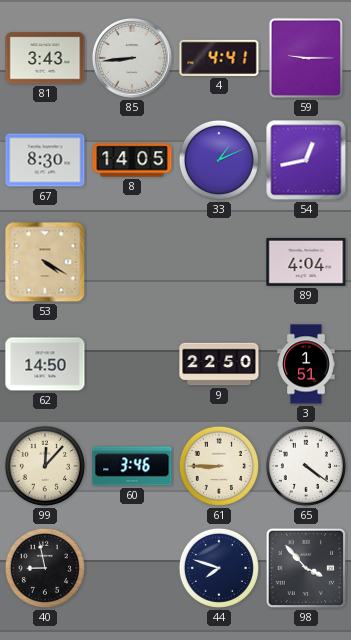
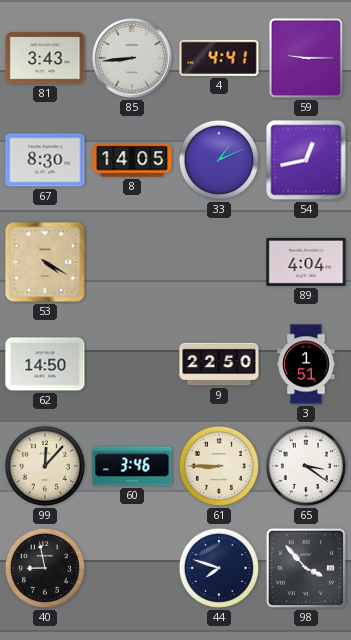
65: 4:21 -> 3:21 (306, 466)
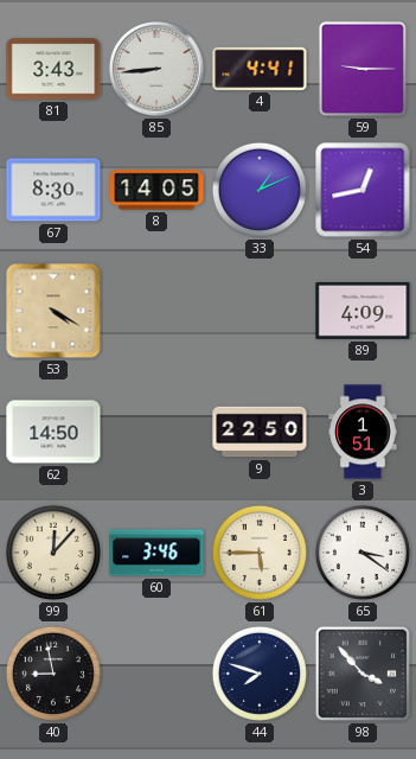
89: 4:04 -> 4:09 (363, 311)
61: 8:45 -> 5:45 (260, 553)
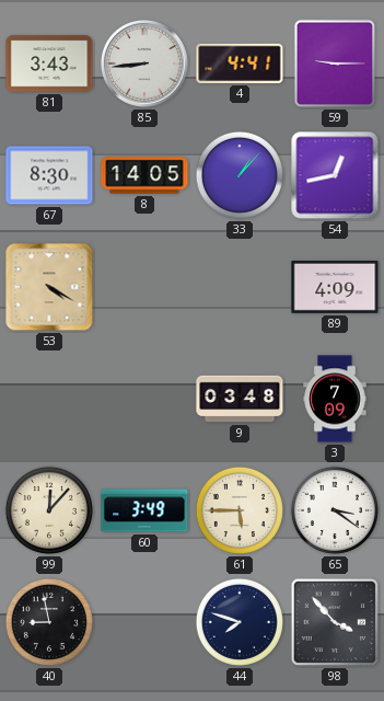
33: 1:11 -> 1:07 (240, 175)
62: 14:50 -> none (53, 432)
9: 22:50 -> 03:48 (240, 399)
3: 1:51 -> 7:09 (335, 399)
60: 3:46 -> 3:49 (144, 510)
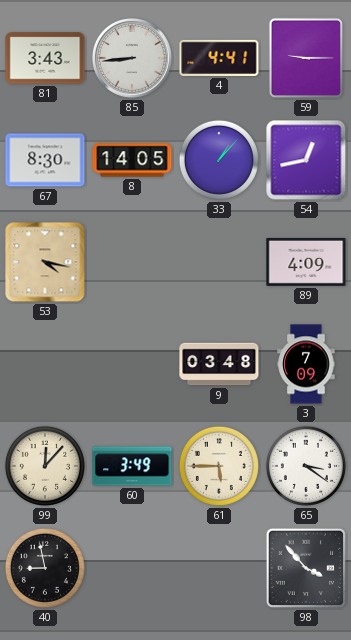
53: 4:20 -> 4:17 (45, 262)
44: 7:48 -> none (240, 622)
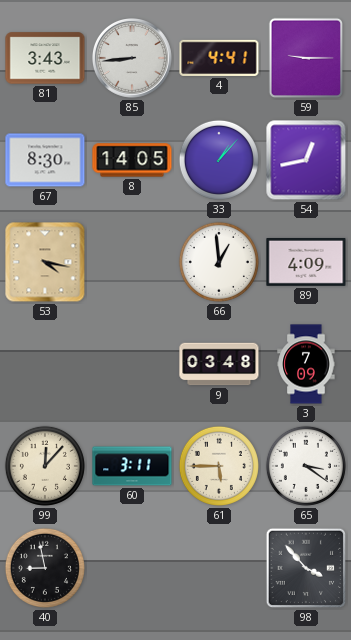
66: none -> 12:59 (219, 262)
60: 3:49 -> 3:11 (132, 466)
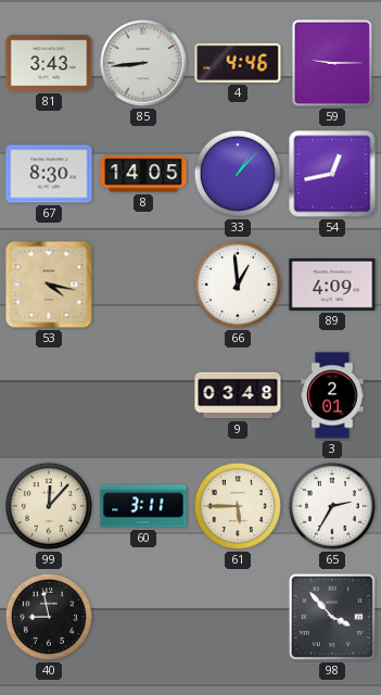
4: 4:41 -> 4:46 (238, 63)
3: 7:09 -> 2:01 (332, 395)
65: 3:21 -> 2:35 (332, 506)
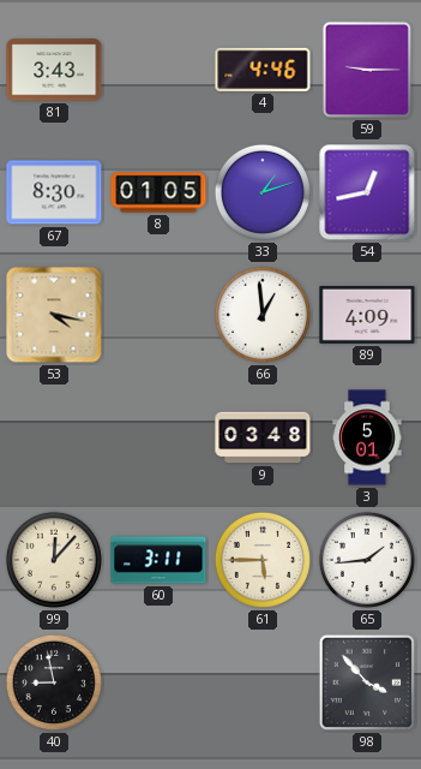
85: 8:44 -> none (144, 64)
8: 14:05 -> 01:05 (158, 192)
33: 1:07 -> 1:12 (263, 192)
3: 2:01 -> 5:01 (367, 437)
65: 2:35 -> 1:44 (367, 560)
